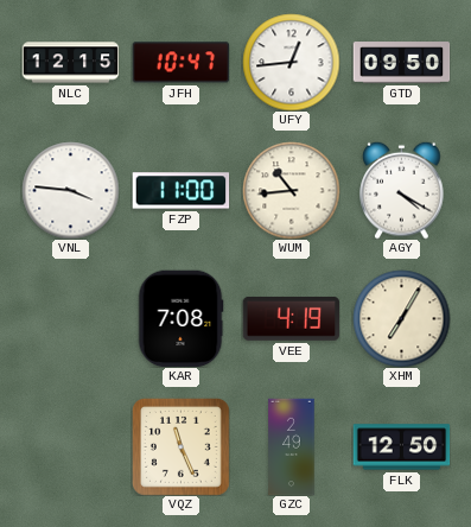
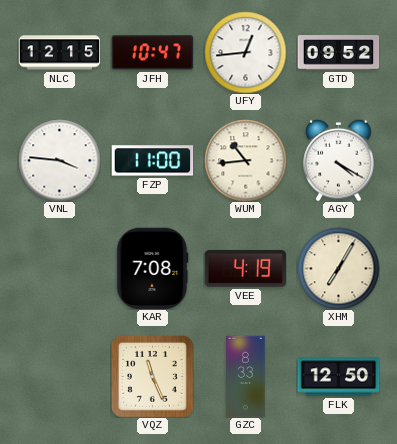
GTD: 09:50 -> 09:52 (338, 53)
GZC: 2:49 -> 8:33 (246, 376)
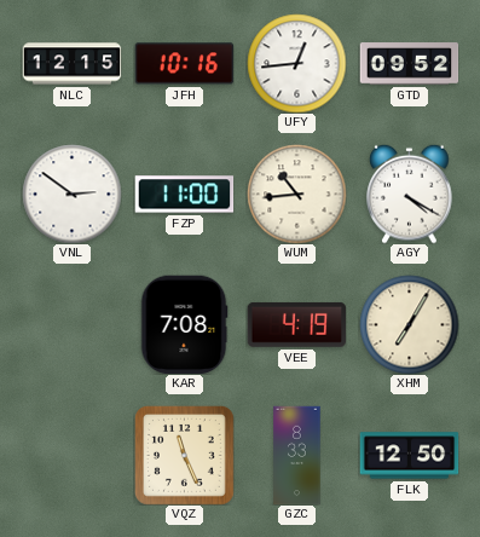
JFH: 10:47 -> 10:16 (184, 64)
VNL: 3:46 -> 2:51 (71, 194)
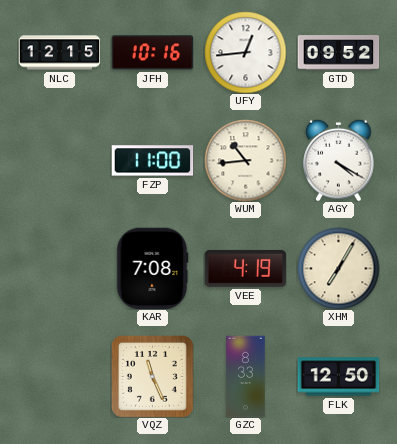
VNL: 2:51 -> none (71, 194)
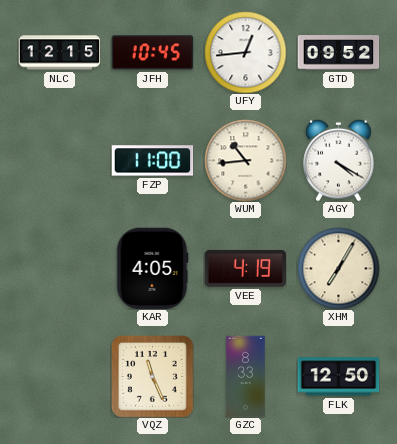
JFH: 10:16 -> 10:45 (152, 53)
KAR: 7:08 -> 4:05 (152, 268)
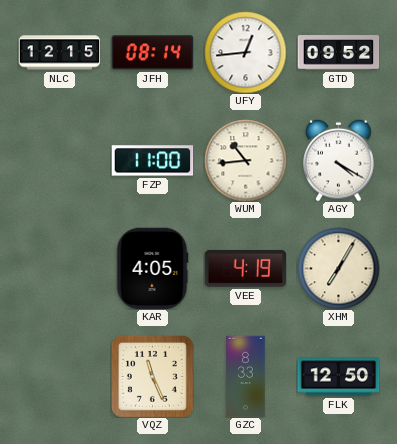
JFH: 10:45 -> 08:14 (152, 53)
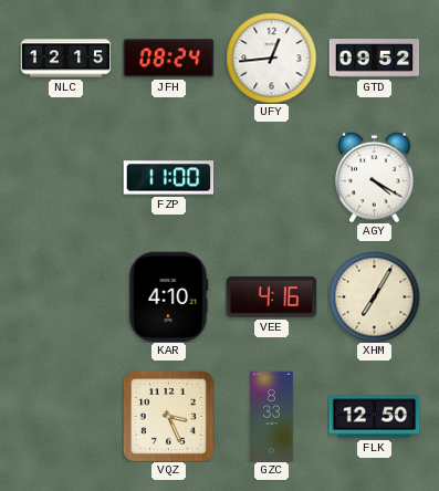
JFH: 08:14 -> 08:24 (168, 59)
WUM: 10:44 -> none (245, 160)
KAR: 4:05 -> 4:10 (168, 296)
VEE: 4:19 -> 4:16 (271, 296)
VQZ: 11:26 -> 3:26 (168, 416)
